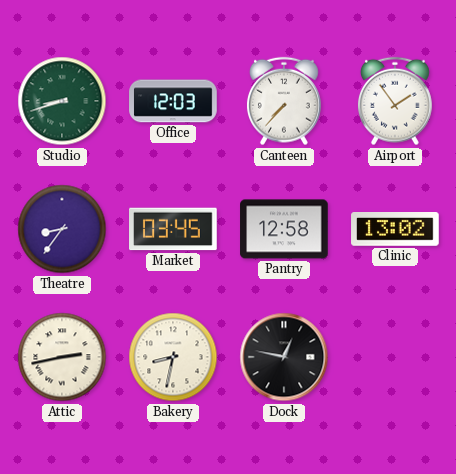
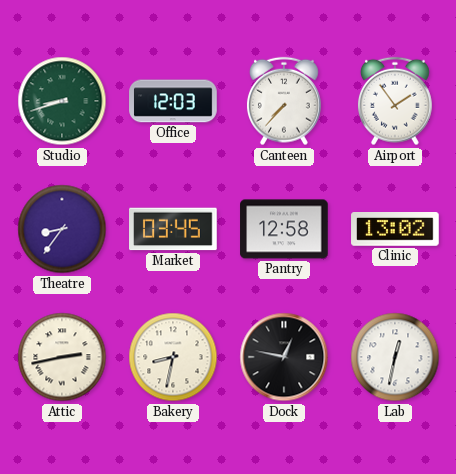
Lab: none -> 12:32 (395, 357)
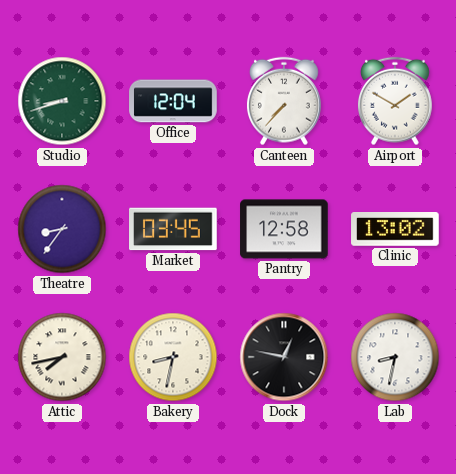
Office: 12:03 -> 12:04 (173, 101)
Airport: 1:54 -> 1:50 (395, 101)
Attic: 2:43 -> 7:43 (62, 357)
Lab: 12:32 -> 8:32 (395, 357)
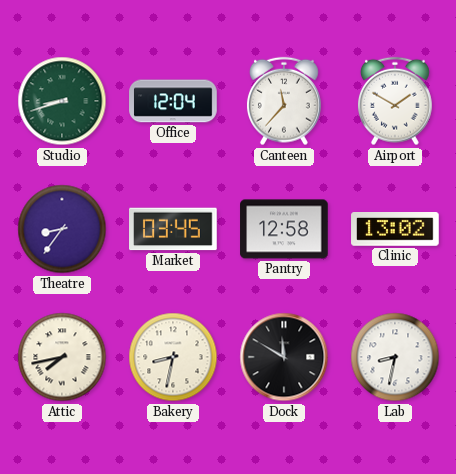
Canteen: 7:37 -> 11:37 (284, 101)
Dock: 12:47 -> 11:50 (284, 357)
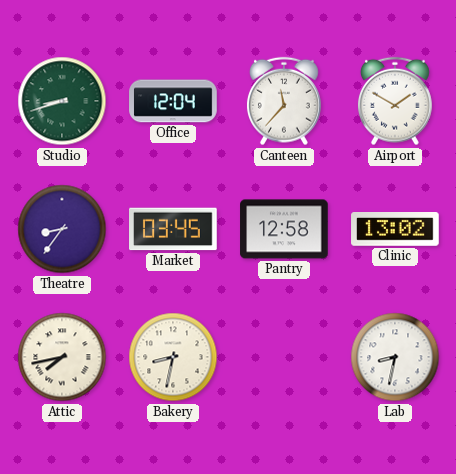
Dock: 11:50 -> none (284, 357)
